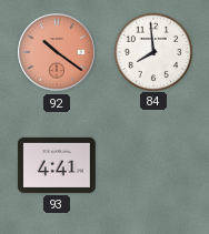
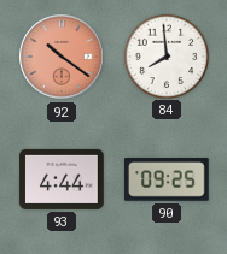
93: 4:41 -> 4:44 (62, 179)
90: none -> 09:25 (168, 181)
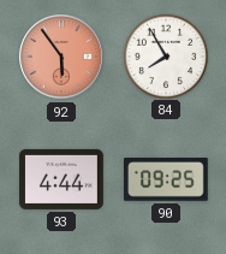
92: 10:21 -> 5:54 (61, 57)
84: 7:59 -> 7:55 (165, 55)
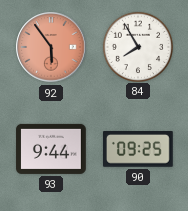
93: 4:44 -> 9:44 (51, 149)
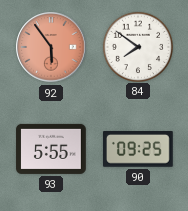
84: 7:55 -> 7:51 (137, 46)
93: 9:44 -> 5:55 (51, 149)
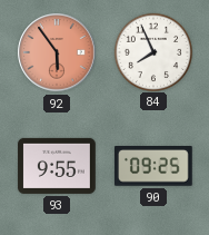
84: 7:51 -> 7:56 (152, 51)
93: 5:55 -> 9:55 (57, 166)
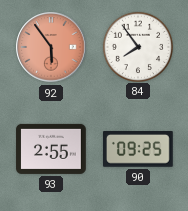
84: 7:56 -> 7:54 (137, 46)
93: 9:55 -> 2:55 (51, 149)
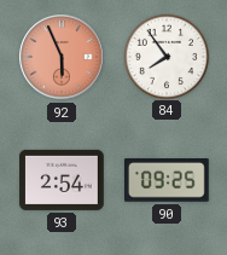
92: 5:54 -> 5:56 (62, 57)
93: 2:55 -> 2:54 (62, 180)
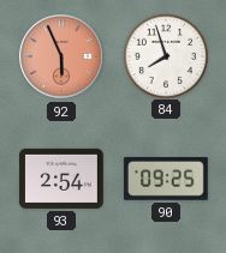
84: 7:54 -> 7:57 (165, 55)
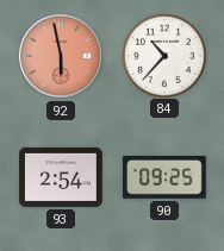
92: 5:56 -> 5:58 (61, 56)
84: 7:57 -> 10:37 (163, 55)
